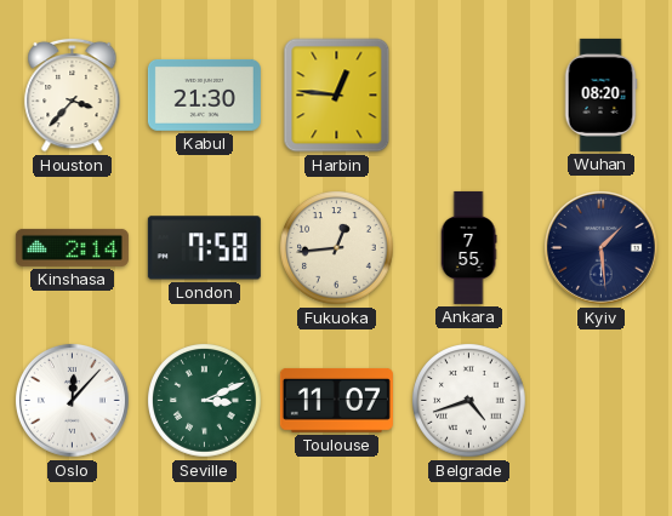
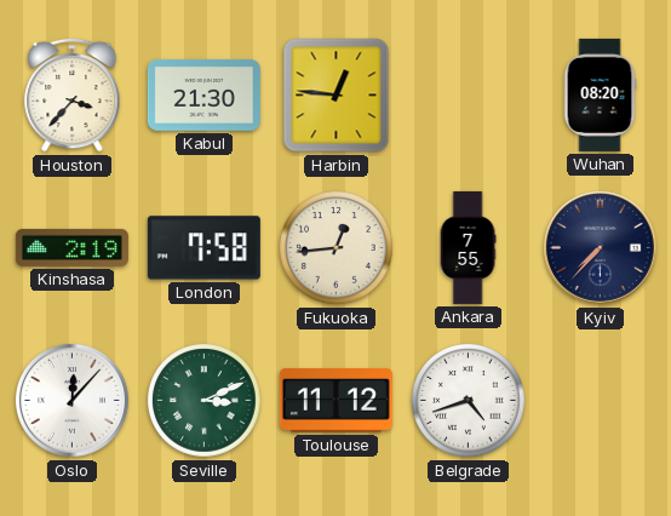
Kinshasa: 2:14 -> 2:19 (71, 247)
Kyiv: 1:29 -> 7:37 (600, 247)
Toulouse: 11:07 -> 11:12 (335, 400)
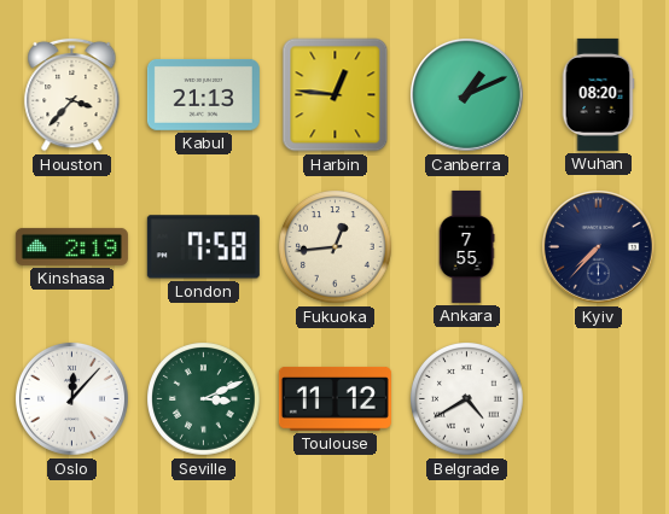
Kabul: 21:30 -> 21:13 (203, 94)
Canberra: none -> 1:11 (466, 94)
Belgrade: 4:42 -> 4:40 (467, 399)
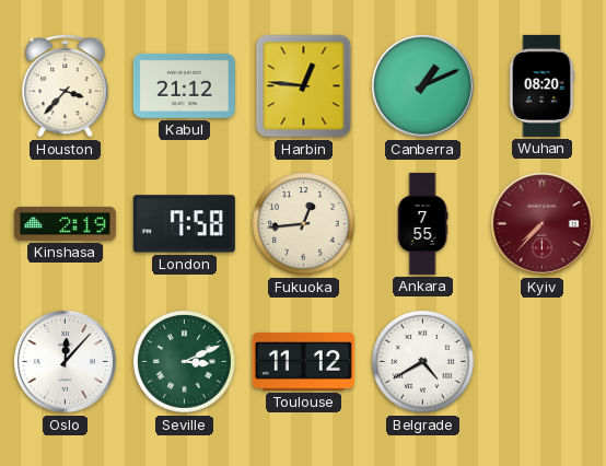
Kabul: 21:13 -> 21:12 (184, 85)
Kyiv dial: navy -> burgundy (541, 223)
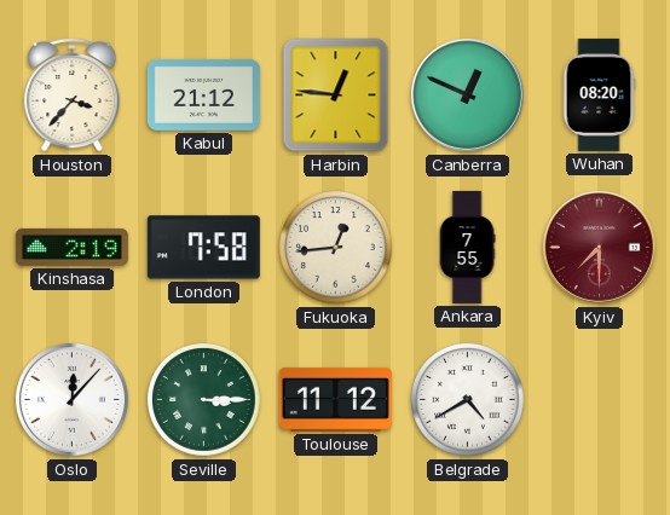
Canberra: 1:11 -> 12:49 (467, 94)
Kyiv: 7:37 -> 7:30 (599, 247)
Seville: 3:11 -> 3:15 (204, 400)
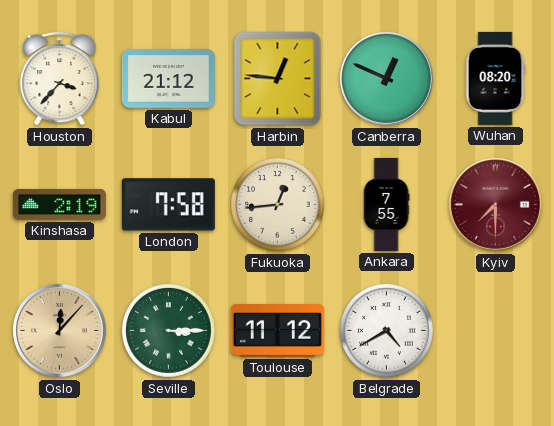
Oslo dial: white -> champagne (59, 330)
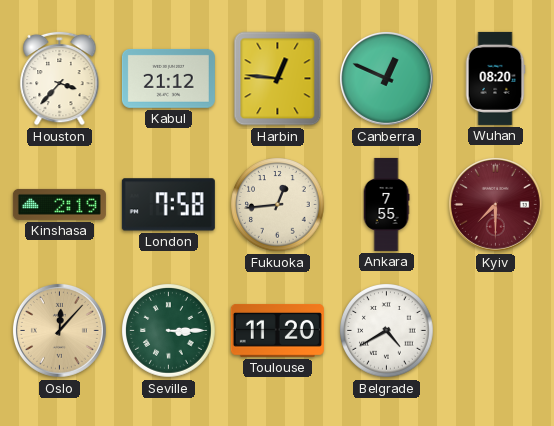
Toulouse: 11:12 -> 11:20 (277, 330)
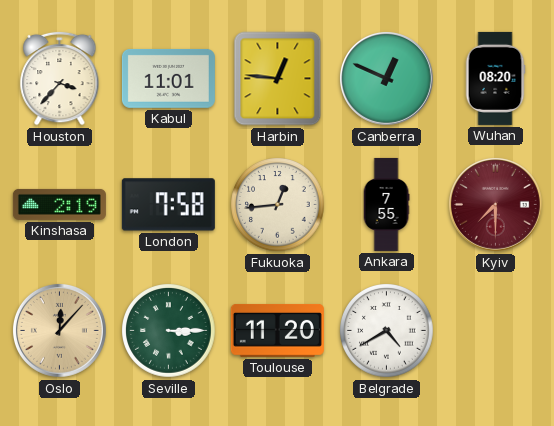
Kabul: 21:12 -> 11:01 (168, 78)
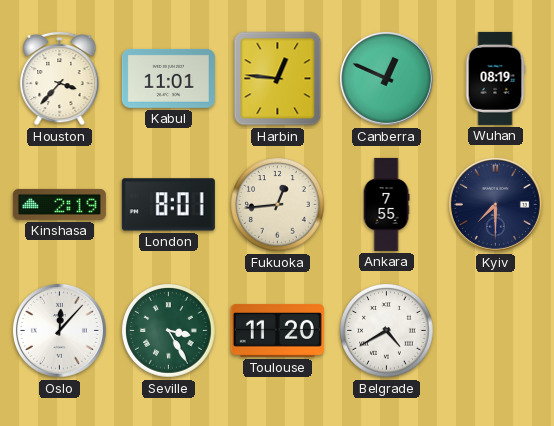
Wuhan: 08:20 -> 08:19 (495, 78)
London: 7:58 -> 8:01 (168, 205)
Kyiv dial: burgundy -> navy (495, 204)
Oslo dial: champagne -> white (59, 330)
Seville: 3:15 -> 3:25 (169, 331)
